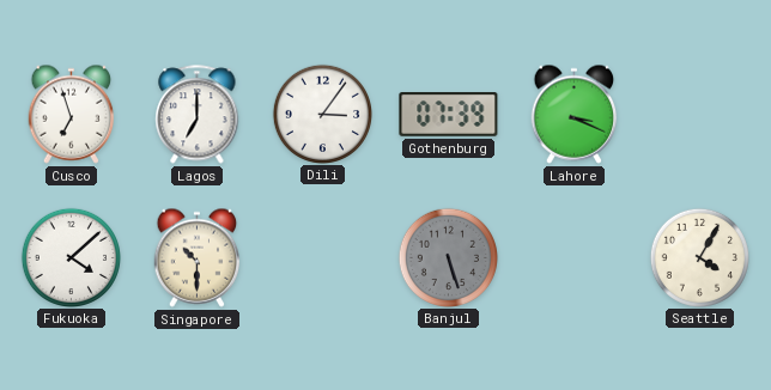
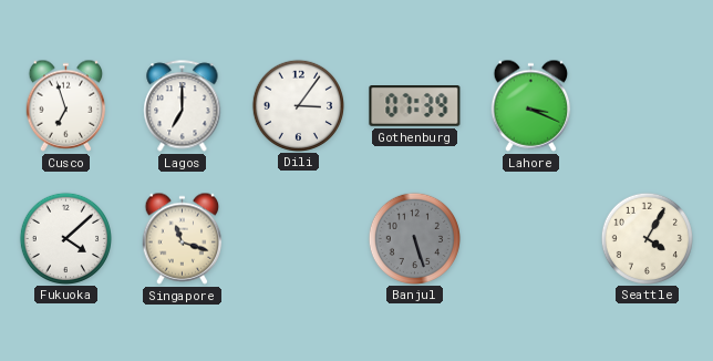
Singapore: 10:30 -> 11:18 (183, 238)
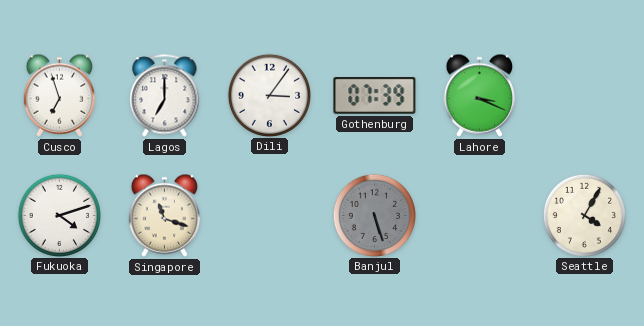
Fukuoka: 4:08 -> 4:12 (59, 215)
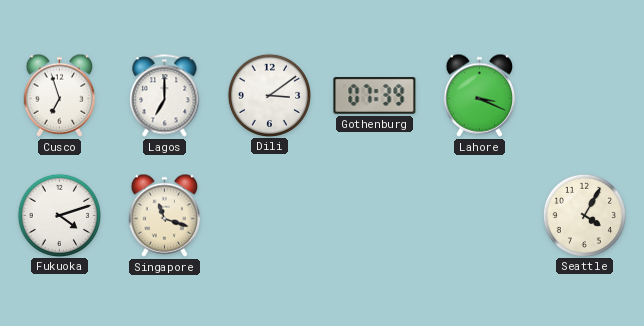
Dili: 3:06 -> 3:09 (269, 95)
Banjul: 5:27 -> none (374, 215)
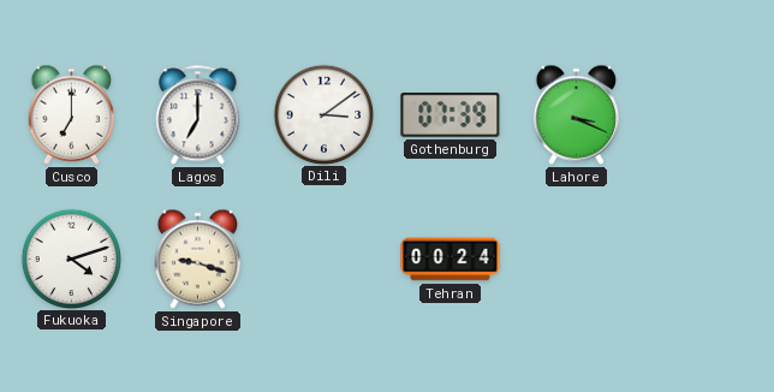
Cusco: 6:57 -> 7:00 (72, 114)
Singapore: 11:18 -> 9:18 (198, 259)
Tehran: none -> 00:24 (451, 260)
Seattle: 4:05 -> none (584, 215)
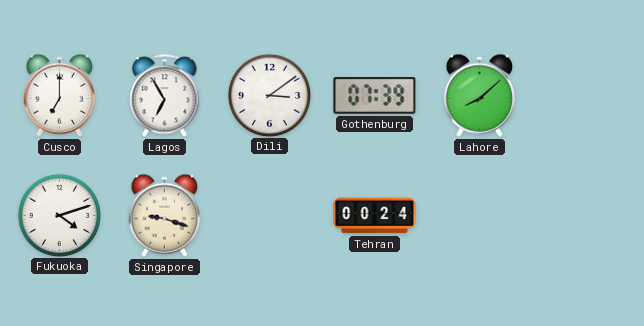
Lagos: 7:00 -> 6:55 (165, 96)
Lahore: 3:19 -> 8:08 (480, 95)
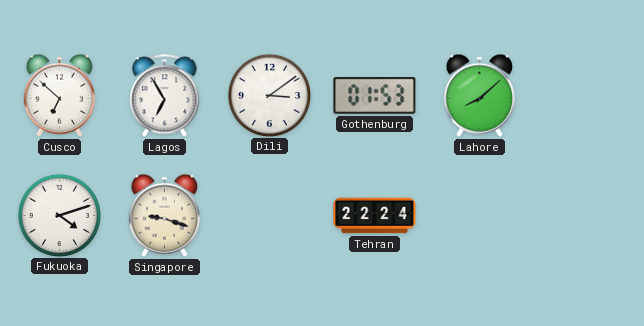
Cusco: 7:00 -> 6:52 (60, 95)
Gothenburg: 07:39 -> 01:53 (375, 96)
Tehran: 00:24 -> 22:24 (375, 216)
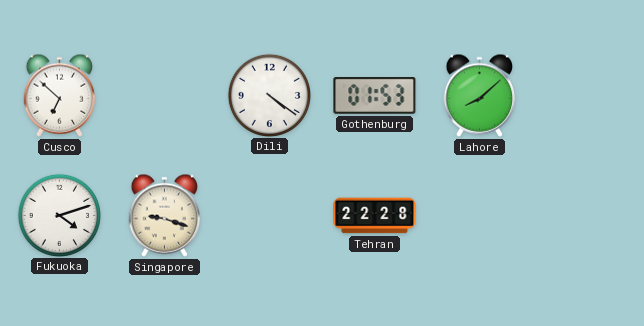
Lagos: 6:55 -> none (165, 96)
Dili: 3:09 -> 4:21 (269, 95)
Tehran: 22:24 -> 22:28 (375, 216)
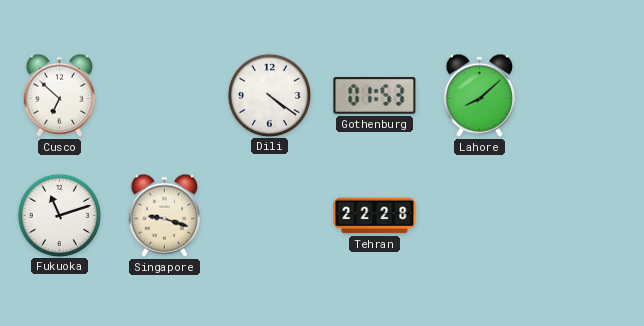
Fukuoka: 4:12 -> 11:12 (59, 215)
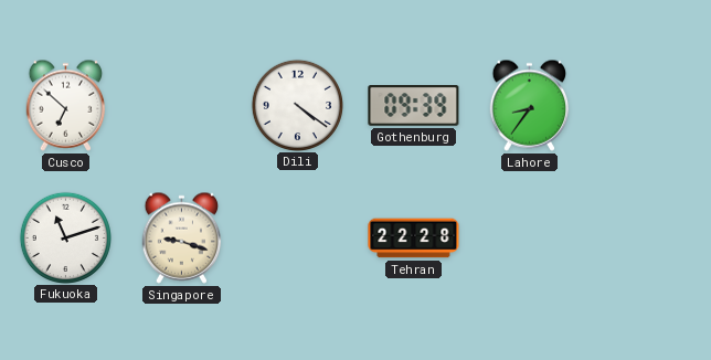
Gothenburg: 01:53 -> 09:39 (414, 106)
Lahore: 8:08 -> 8:36 (530, 105)
